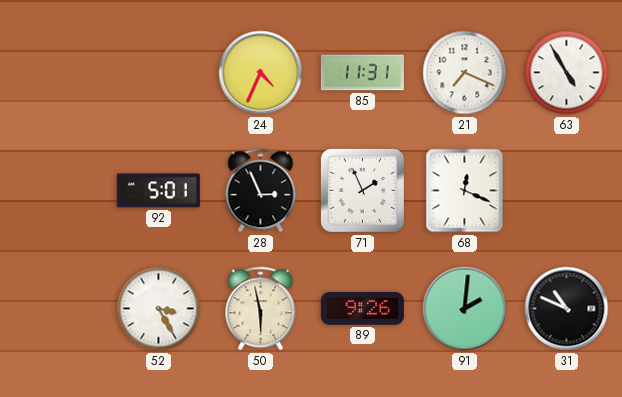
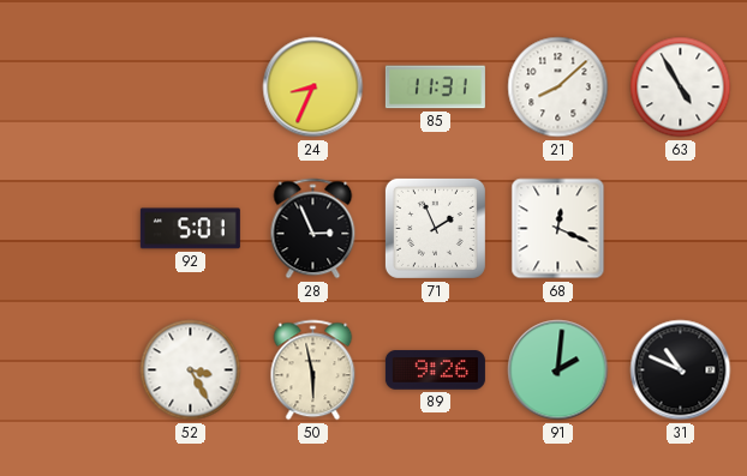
24: 4:34 -> 8:34 (313, 88)
21: 7:19 -> 8:08 (558, 88)
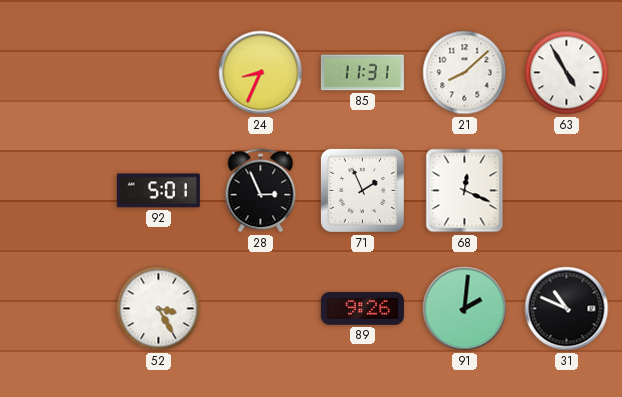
50: 5:58 -> none (313, 370)
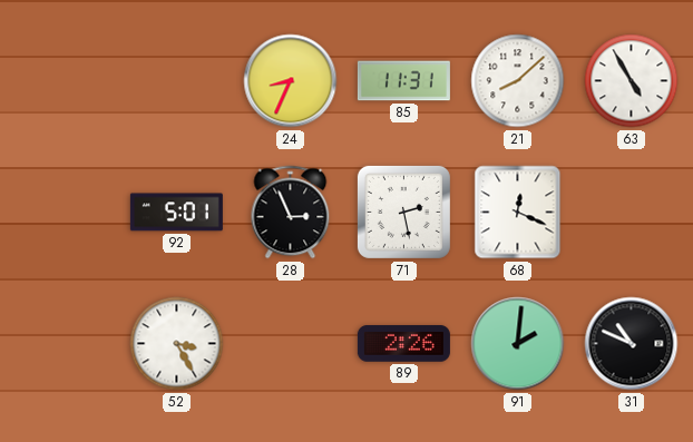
71: 1:56 -> 2:28 (403, 212)
89: 9:26 -> 2:26 (403, 344)
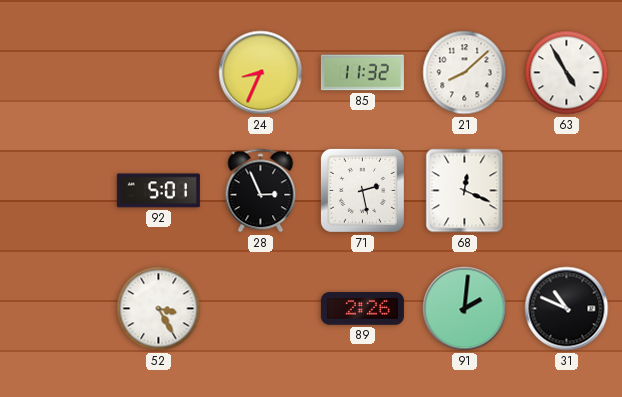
85: 11:31 -> 11:32 (362, 73)
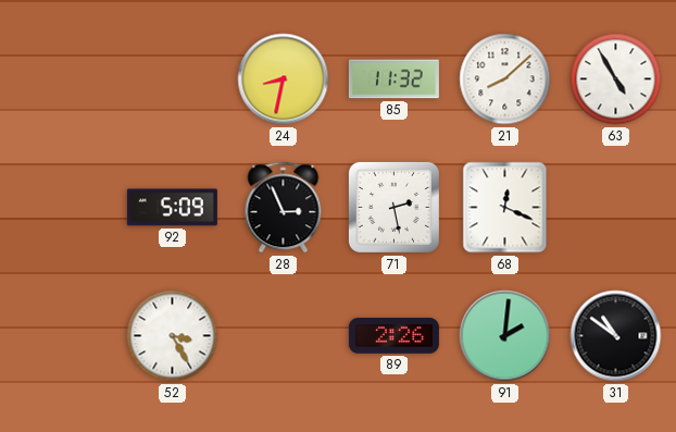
24: 8:34 -> 8:32 (284, 79)
92: 5:01 -> 5:09 (172, 208)
31: 10:49 -> 10:51 (616, 336)
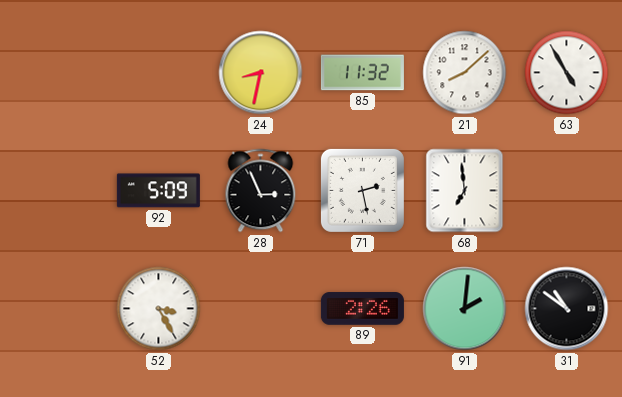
68: 12:19 -> 6:59 (465, 191)
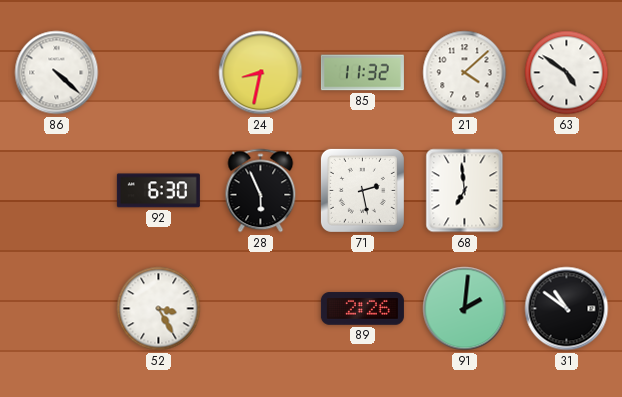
86: none -> 4:22 (57, 73)
21: 8:08 -> 4:08 (465, 73)
63: 4:55 -> 4:51 (567, 73)
92: 5:09 -> 6:30 (158, 191)
28: 2:56 -> 5:56 (261, 191)
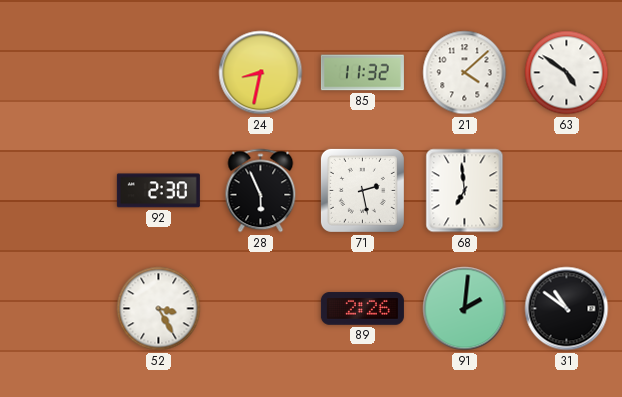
86: 4:22 -> none (57, 73)
92: 6:30 -> 2:30 (158, 191)
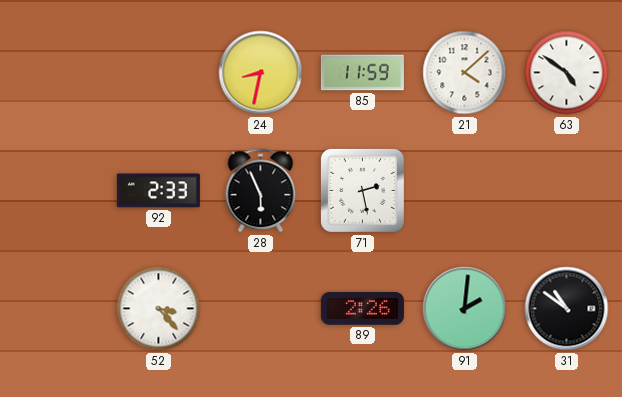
85: 11:32 -> 11:59 (362, 73)
92: 2:30 -> 2:33 (158, 191)
68: 6:59 -> none (465, 191)
52: 3:25 -> 3:23 (159, 309)
